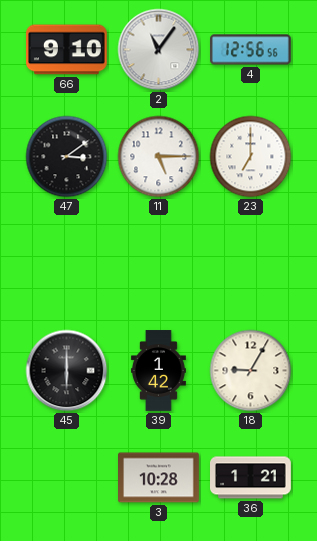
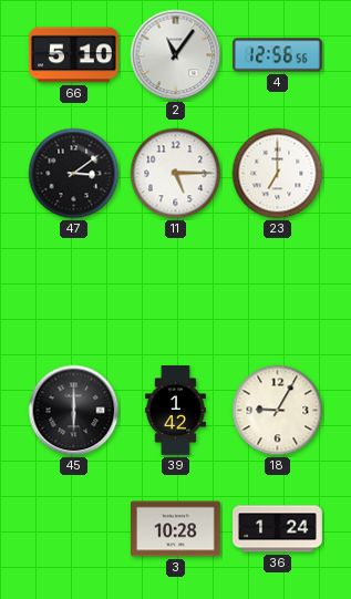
66: 9:10 -> 5:10 (74, 55)
36: 1:21 -> 1:24 (278, 529)
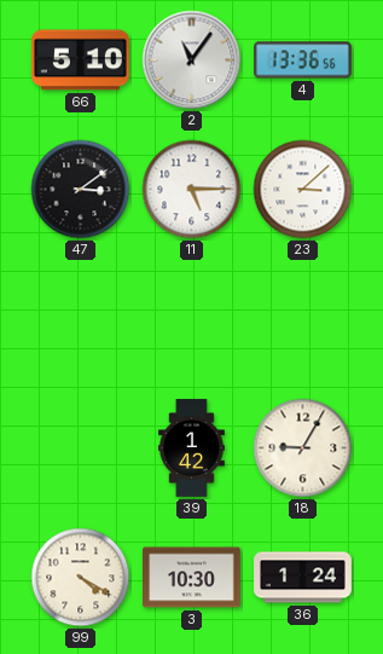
4: 12:56 -> 13:36 (303, 60)
23: 7:00 -> 3:08 (303, 190)
45: 6:00 -> none (74, 411)
99: none -> 4:20 (81, 578)
3: 10:28 -> 10:30 (192, 578)
